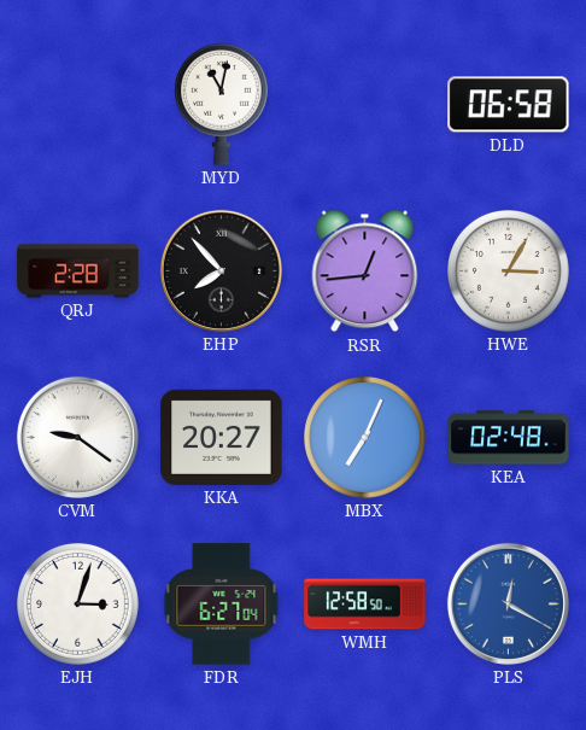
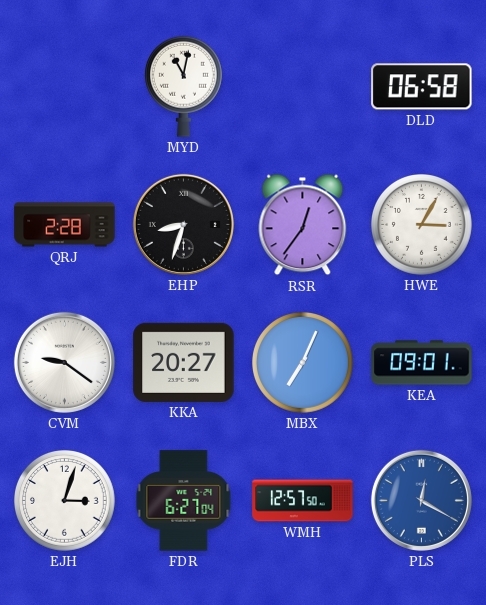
EHP: 7:53 -> 8:33 (183, 224)
RSR: 12:44 -> 12:36 (303, 225)
KEA: 02:48 -> 09:01 (422, 363)
WMH: 12:58 -> 12:57 (303, 501)
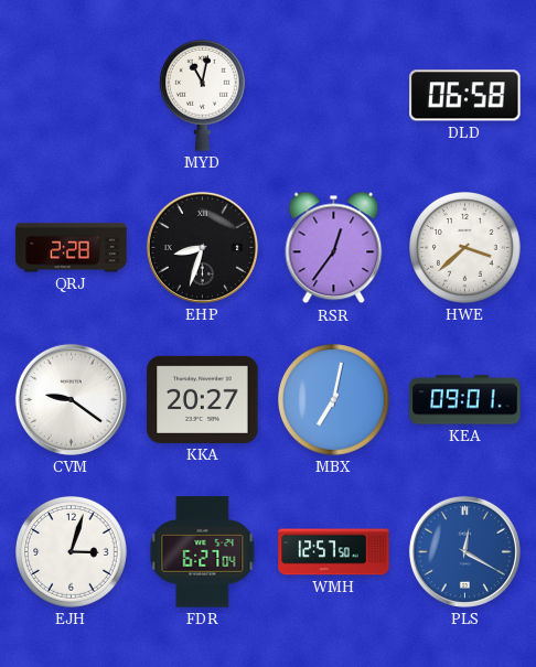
HWE: 3:05 -> 3:38 (465, 248)
MBX: 7:04 -> 7:02 (334, 400)
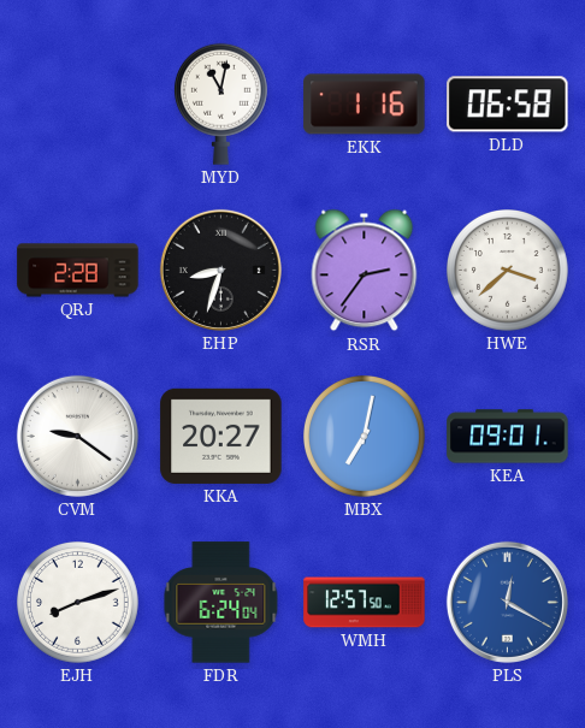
EKK: none -> 1:16 (365, 105)
RSR: 12:36 -> 2:36 (365, 271)
EJH: 3:03 -> 8:12 (78, 603)
FDR: 6:27 -> 6:24 (221, 603)
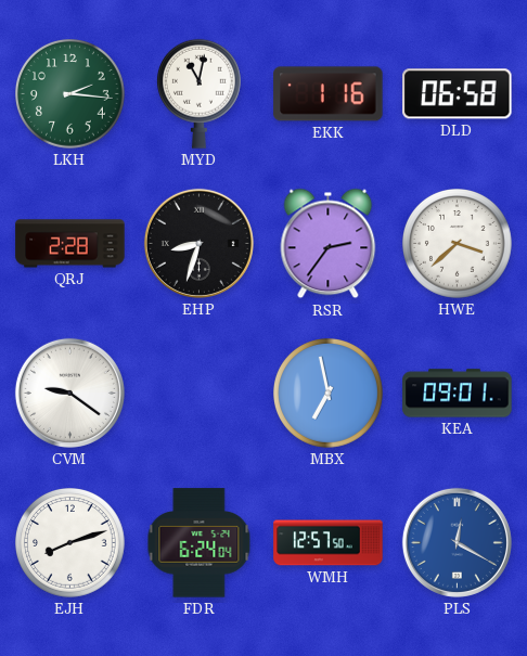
LKH: none -> 2:16 (70, 94)
KKA: 20:27 -> none (221, 436)
MBX: 7:02 -> 6:58 (329, 394)
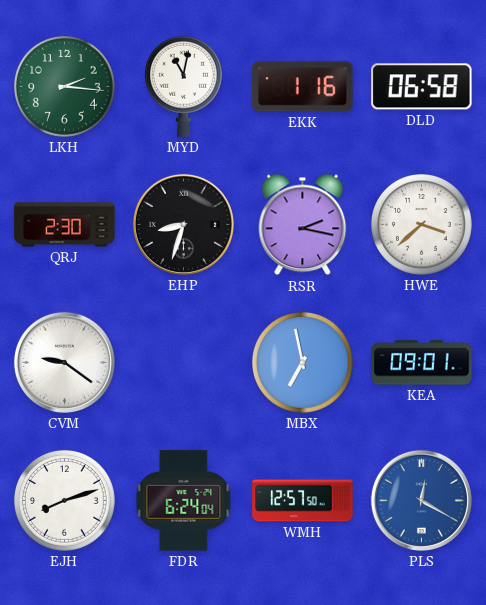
QRJ: 2:28 -> 2:30 (65, 225)
RSR: 2:36 -> 2:17 (303, 225)
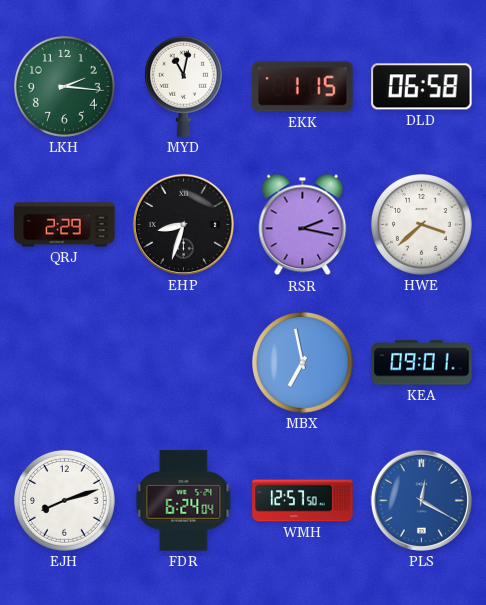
EKK: 1:16 -> 1:15 (303, 87)
QRJ: 2:30 -> 2:29 (65, 225)
CVM: 9:21 -> none (64, 362)
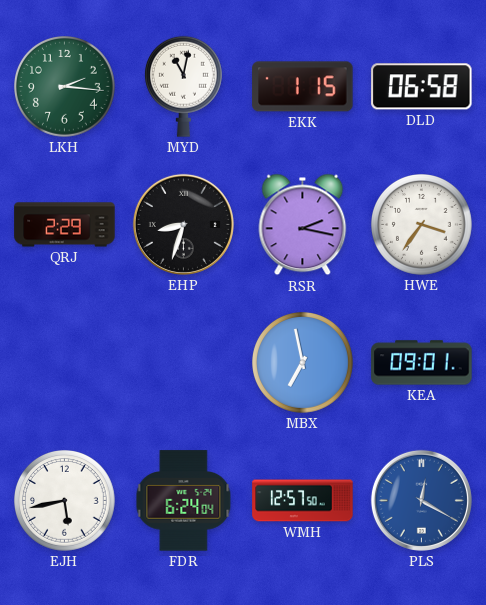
HWE: 3:38 -> 3:36 (422, 225)
EJH: 8:12 -> 5:43 (65, 501)
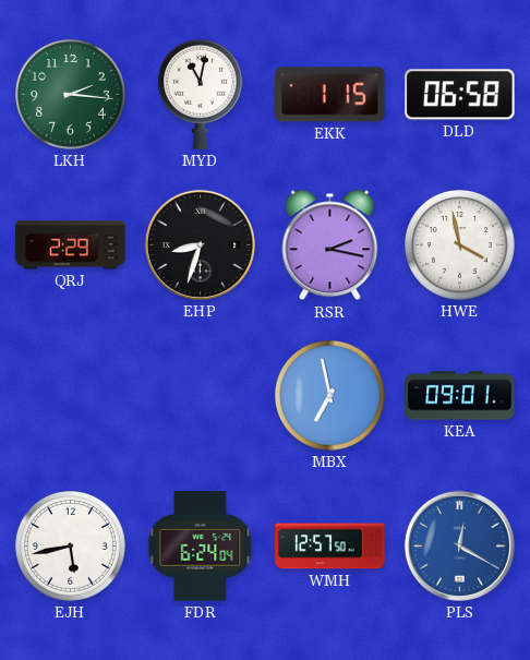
HWE: 3:36 -> 3:58 (460, 245)
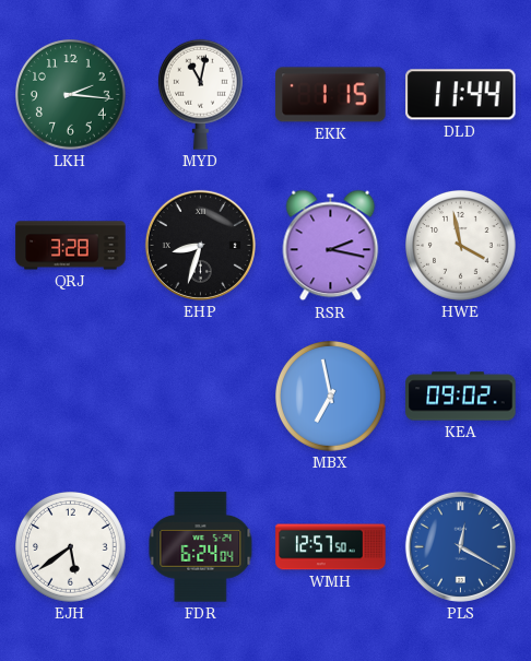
DLD: 06:58 -> 11:44 (461, 95)
QRJ: 2:29 -> 3:28 (71, 246)
KEA: 09:01 -> 09:02 (461, 397)
EJH: 5:43 -> 5:39 (71, 547)
